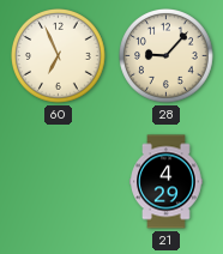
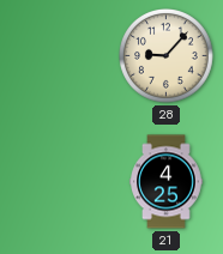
60: 6:56 -> none (59, 56)
21: 4:29 -> 4:25 (167, 182)
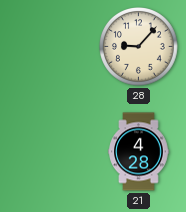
21: 4:25 -> 4:28 (139, 152)
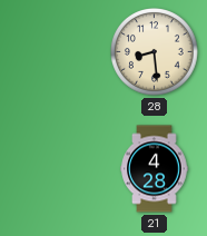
28: 9:07 -> 8:29 (155, 52)
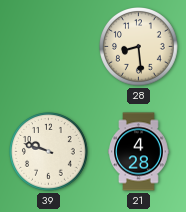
39: none -> 9:48 (49, 152)
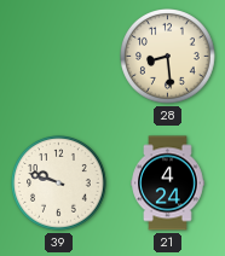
21: 4:28 -> 4:24 (168, 184)
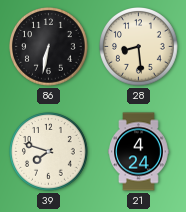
86: none -> 6:32 (49, 47)
39: 9:48 -> 7:48 (49, 152)
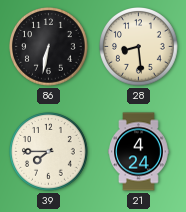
39: 7:48 -> 7:45 (49, 152)
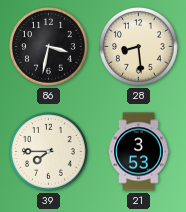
86: 6:32 -> 3:32 (49, 47)
21: 4:24 -> 3:53 (139, 152)
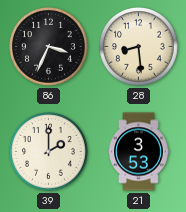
86: 3:32 -> 3:34 (49, 47)
39: 7:45 -> 2:00 (49, 152)
